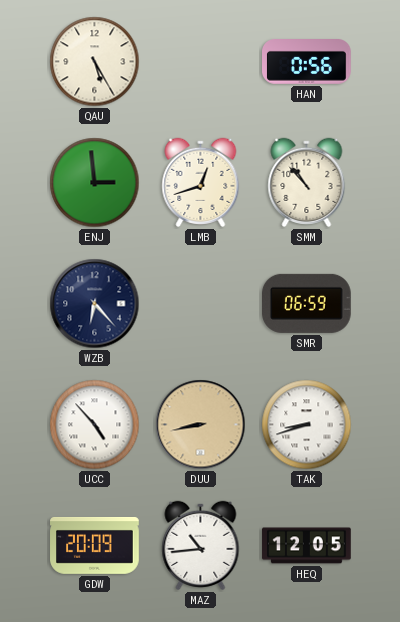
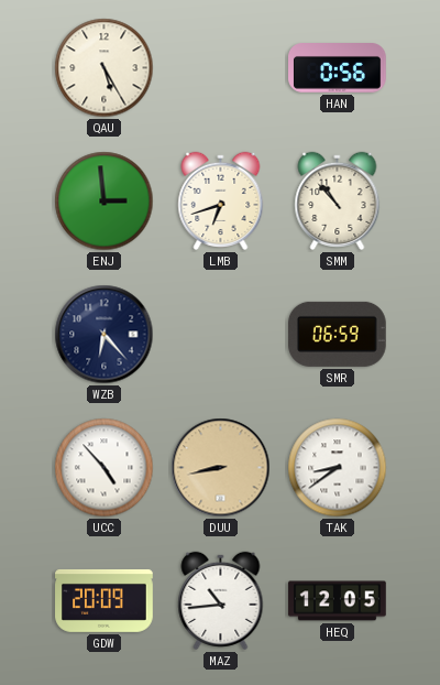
LMB: 12:42 -> 6:42 (221, 200)
TAK: 8:42 -> 8:39 (338, 468)
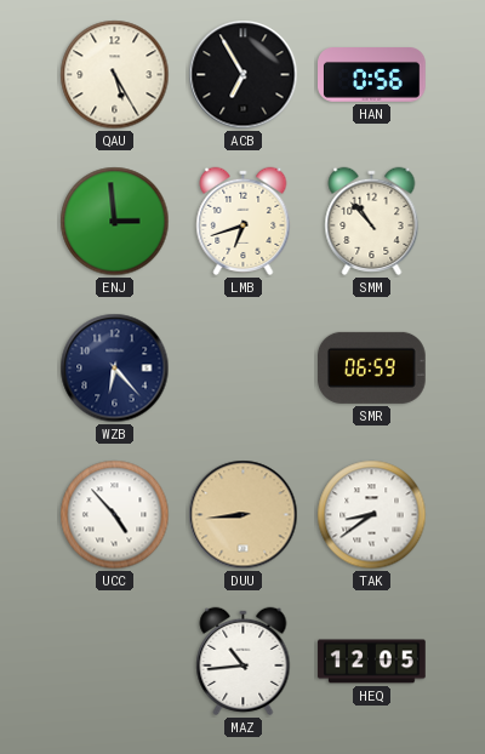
ACB: none -> 6:55 (244, 75)
DUU: 8:43 -> 8:44 (244, 515)
GDW: 20:09 -> none (105, 600)
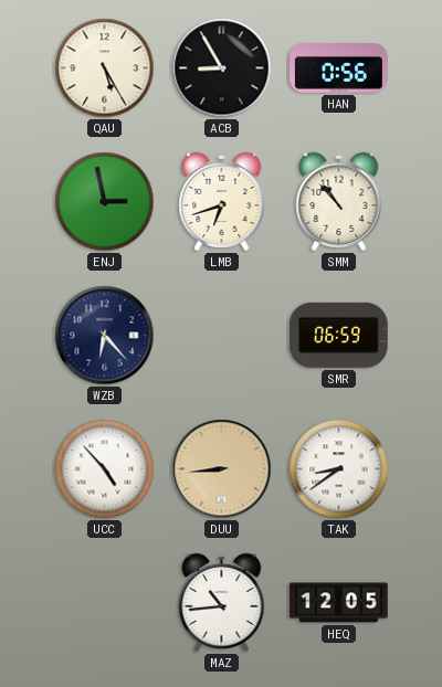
ACB: 6:55 -> 8:55 (222, 68)
ENJ: 2:59 -> 2:58 (105, 202)
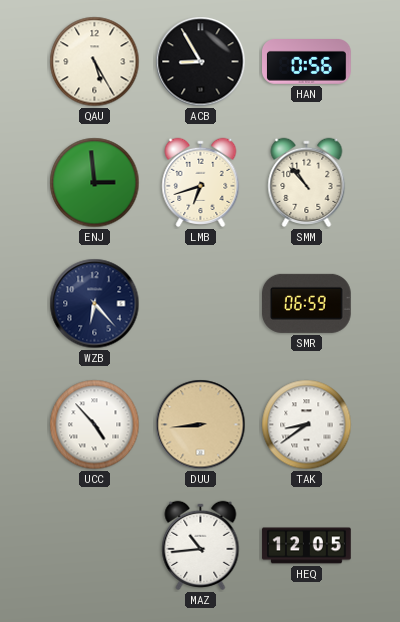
ENJ: 2:58 -> 2:59 (95, 183)
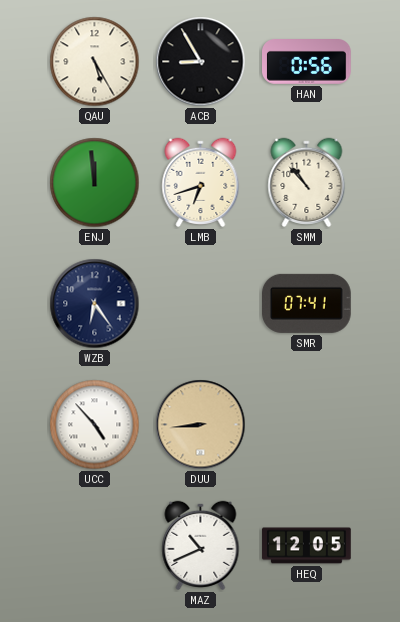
ENJ: 2:59 -> 11:59 (95, 183)
WZB: 6:23 -> 6:24 (95, 304)
SMR: 06:59 -> 07:41 (307, 303)
TAK: 8:39 -> none (307, 425)
MAZ: 10:44 -> 10:41 (201, 545)
